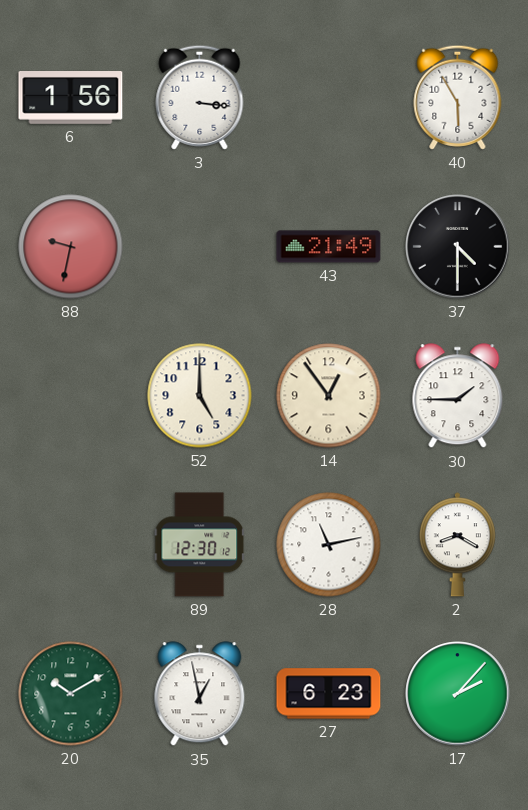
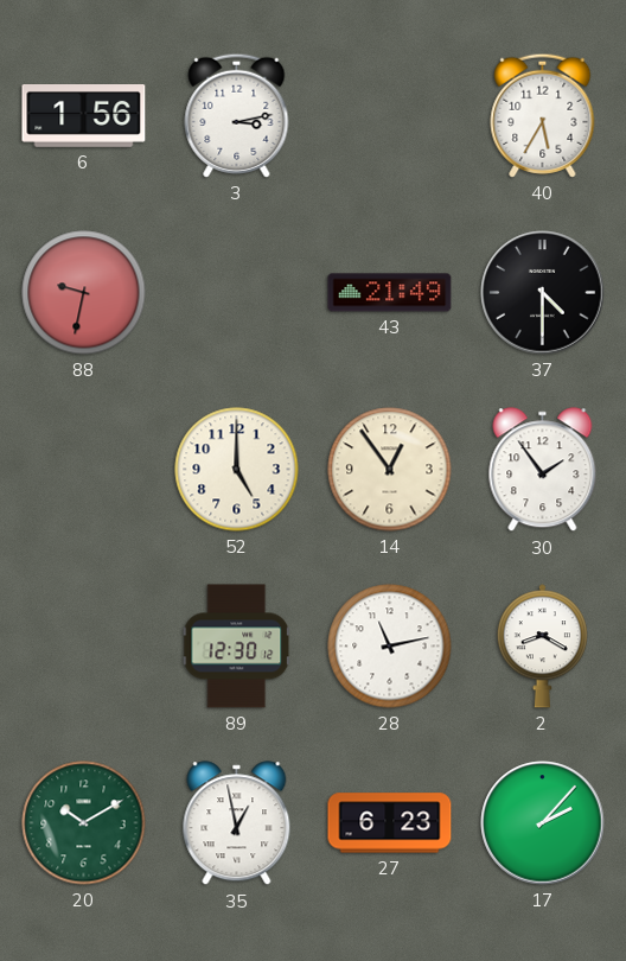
3: 3:16 -> 3:13 (237, 115)
40: 5:55 -> 5:35 (543, 115)
30: 1:45 -> 1:54 (543, 470)
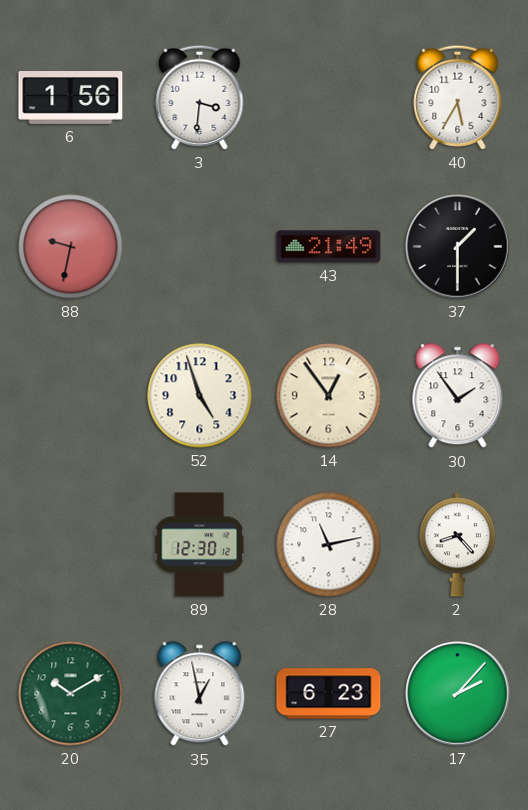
3: 3:13 -> 3:31 (200, 97)
37: 4:30 -> 1:30 (458, 247)
52: 5:00 -> 4:57 (200, 396)
2: 8:20 -> 8:23 (457, 545)
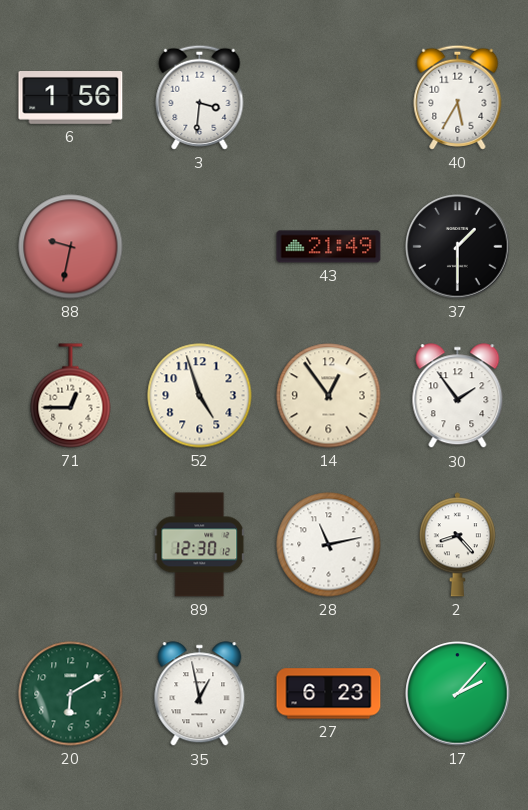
71: none -> 12:45 (71, 396)
20: 10:10 -> 6:10 (71, 694)
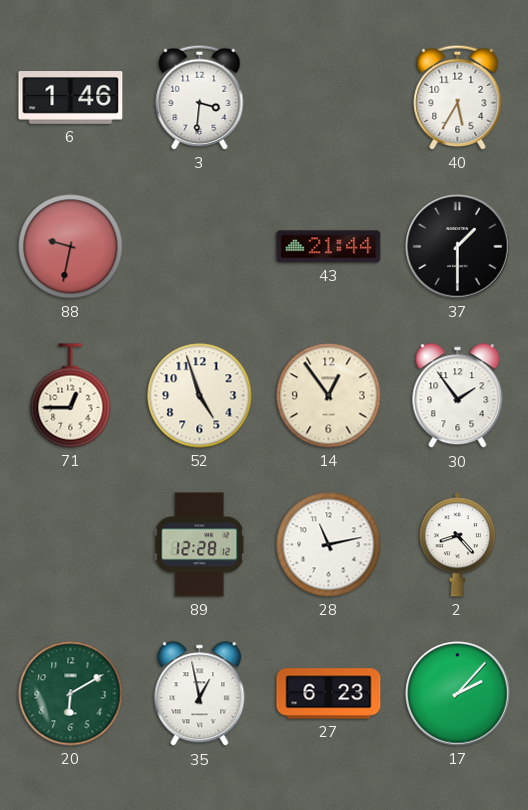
6: 1:56 -> 1:46 (71, 98)
43: 21:49 -> 21:44 (329, 247)
89: 12:30 -> 12:28 (200, 545)
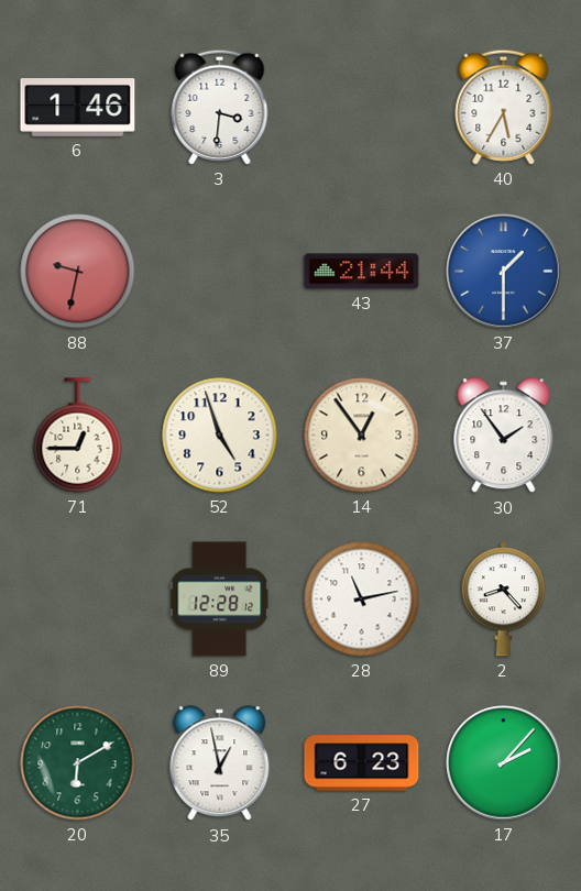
37 dial: black -> blue (504, 272)
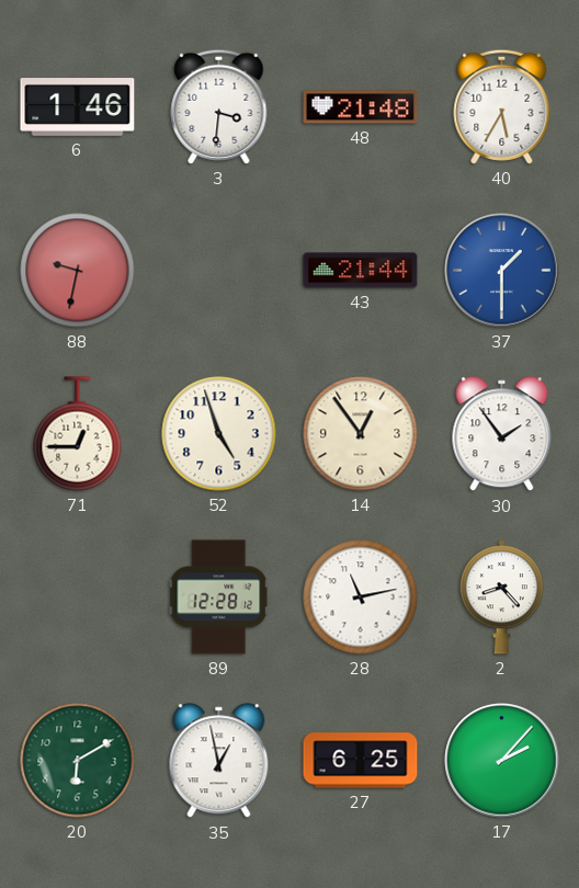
48: none -> 21:48 (361, 107)
27: 6:23 -> 6:25 (361, 761)
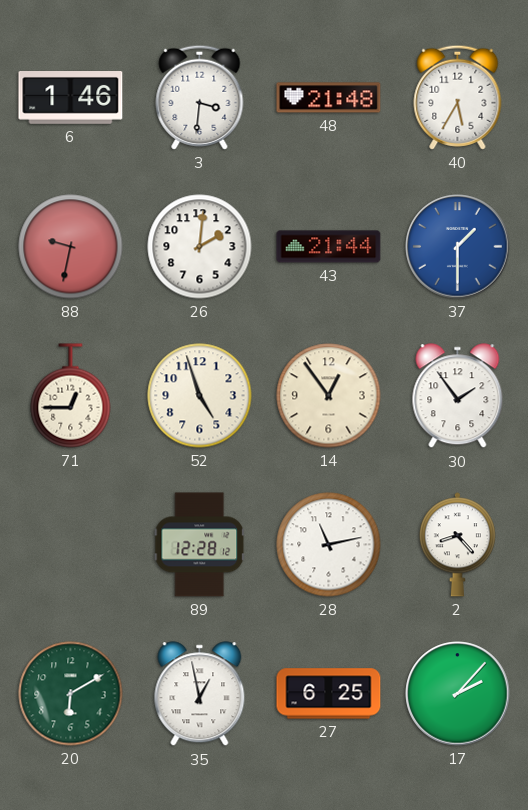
26: none -> 2:01 (200, 247)
